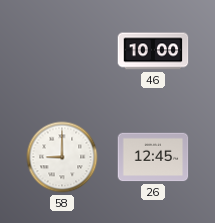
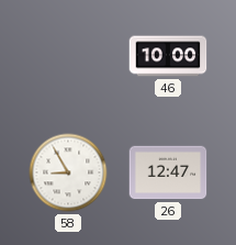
58: 9:00 -> 8:55 (68, 172)
26: 12:45 -> 12:47 (168, 172)
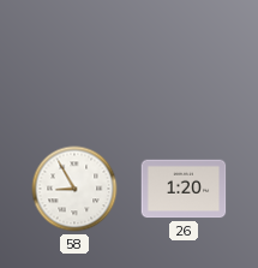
46: 10:00 -> none (168, 56)
26: 12:47 -> 1:20 (184, 189)
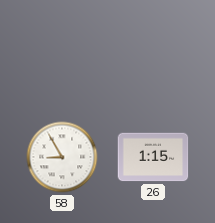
26: 1:20 -> 1:15 (153, 157)
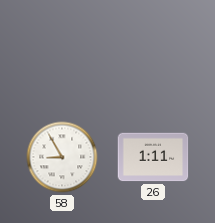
26: 1:15 -> 1:11 (153, 157)
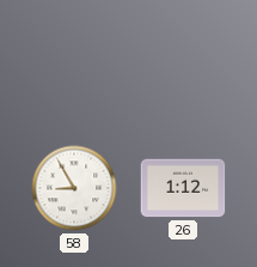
26: 1:11 -> 1:12 (183, 188)
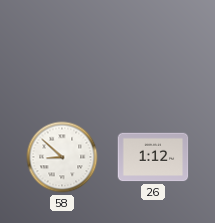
58: 8:55 -> 8:52 (62, 157)
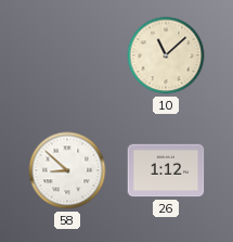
10: none -> 11:08 (166, 55)
